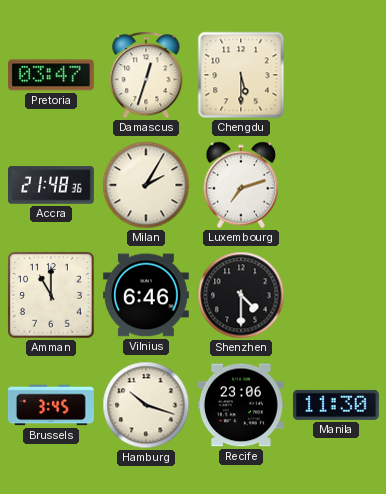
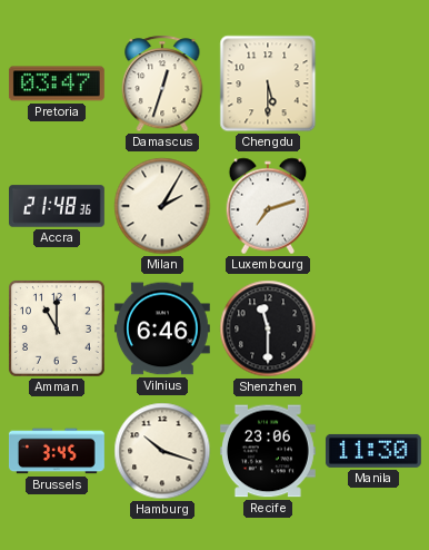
Shenzhen: 4:30 -> 11:30 (268, 328)
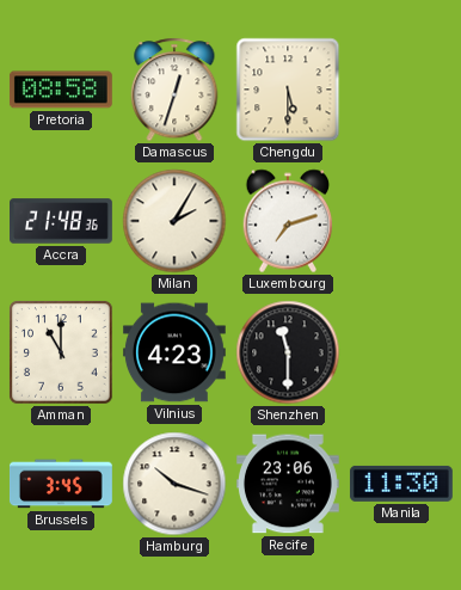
Pretoria: 03:47 -> 08:58 (61, 90)
Vilnius: 6:46 -> 4:23 (174, 352)
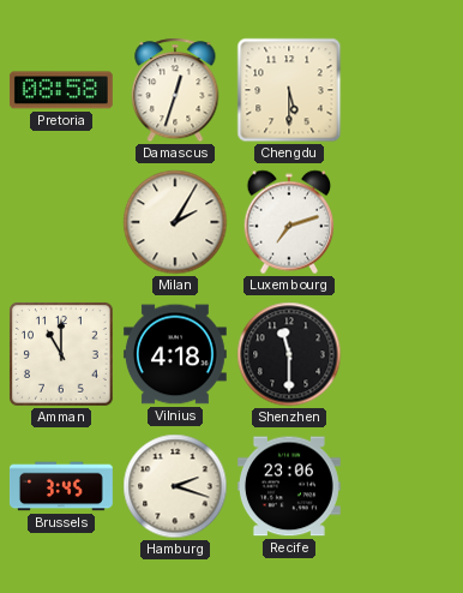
Accra: 21:48 -> none (62, 221)
Vilnius: 4:23 -> 4:18 (175, 354)
Hamburg: 10:18 -> 2:18 (175, 486)
Manila: 11:30 -> none (401, 484)
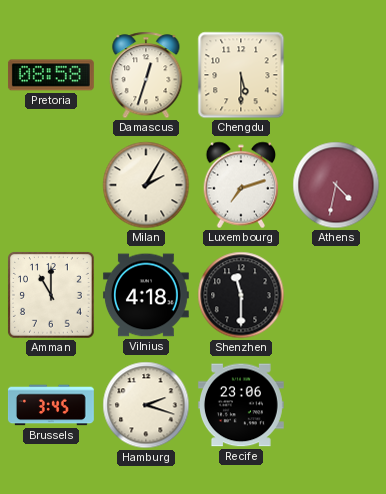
Athens: none -> 4:32 (336, 185)
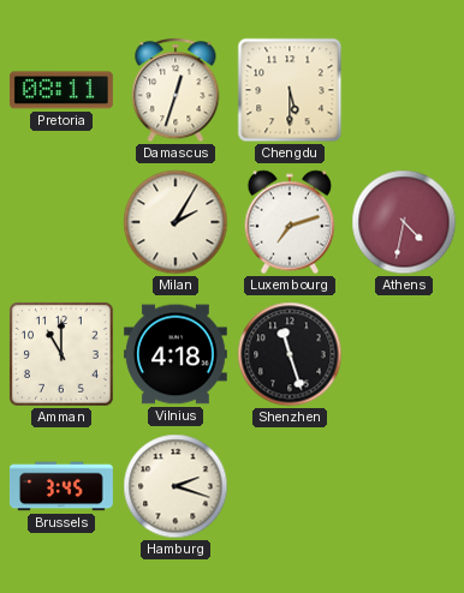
Pretoria: 08:58 -> 08:11 (61, 90)
Shenzhen: 11:30 -> 11:27 (290, 354)
Recife: 23:06 -> none (241, 405)
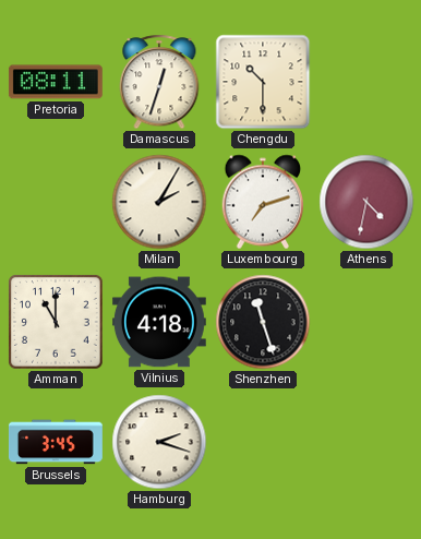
Chengdu: 5:30 -> 10:30 (263, 82)
